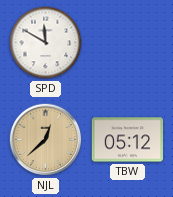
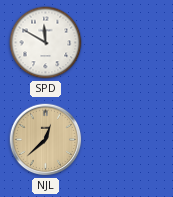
TBW: 05:12 -> none (128, 140)
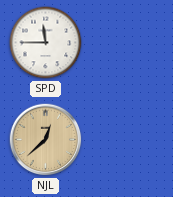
SPD: 11:50 -> 11:45 (46, 43)
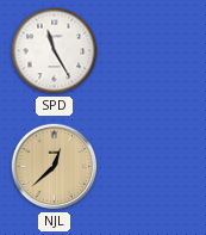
SPD: 11:45 -> 11:25 (55, 51)
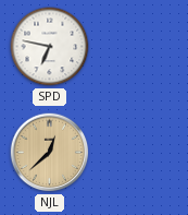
SPD: 11:25 -> 6:47 (50, 47)
